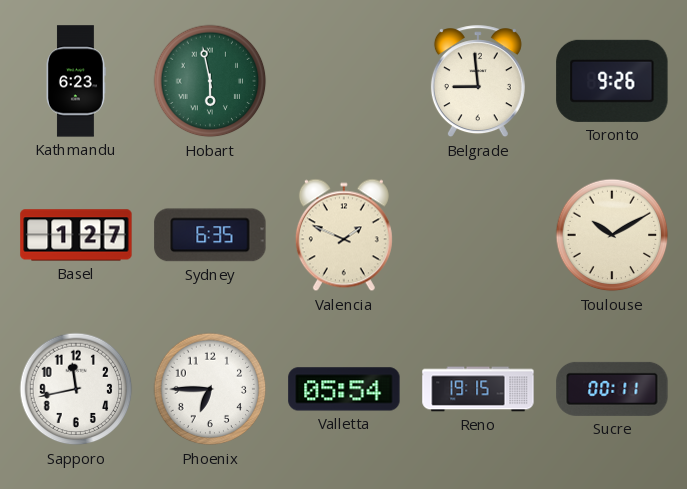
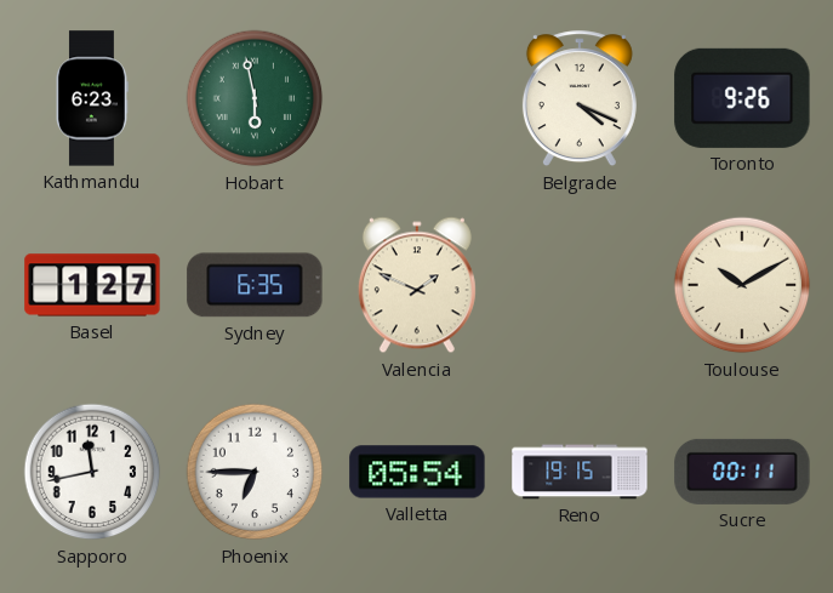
Belgrade: 8:59 -> 4:19 (580, 99)
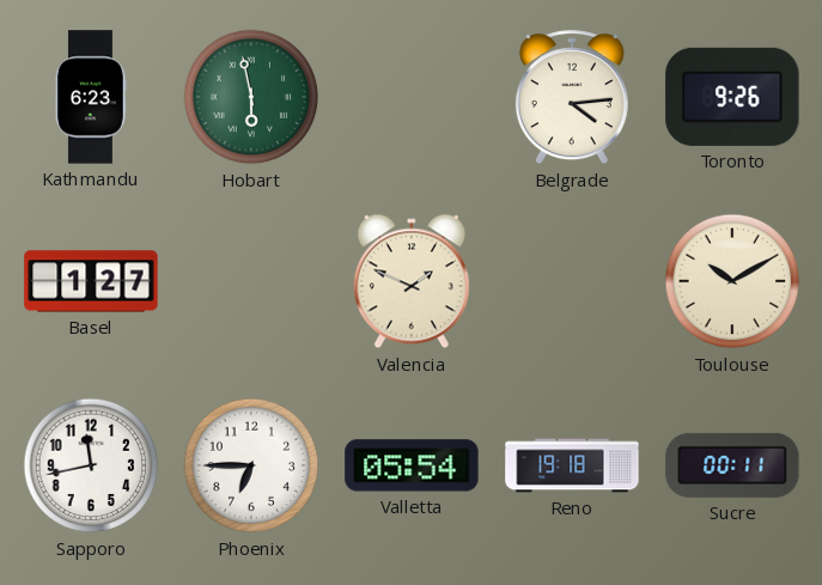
Belgrade: 4:19 -> 4:14 (572, 98)
Sydney: 6:35 -> none (255, 285)
Reno: 19:15 -> 19:18 (572, 465)
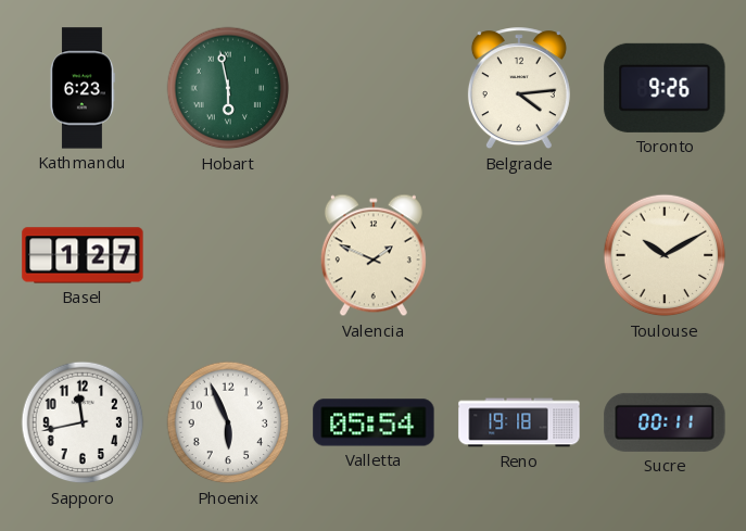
Phoenix: 6:45 -> 5:56 (228, 422)
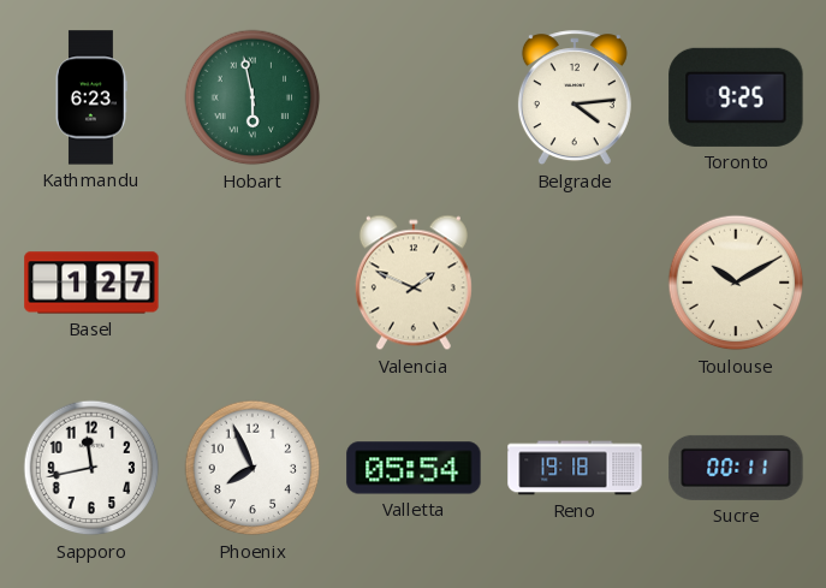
Toronto: 9:26 -> 9:25 (736, 97)
Phoenix: 5:56 -> 7:56 (252, 468)
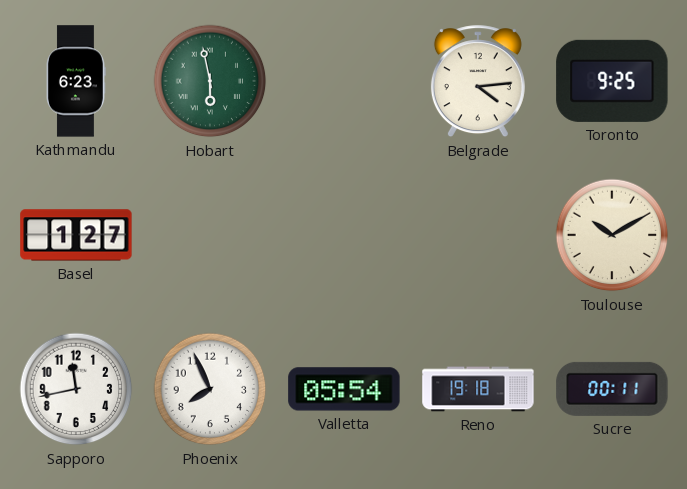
Valencia: 1:49 -> none (414, 283)
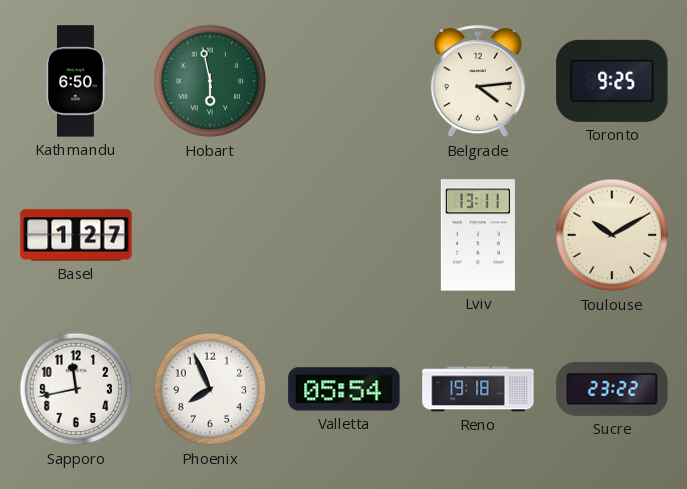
Kathmandu: 6:23 -> 6:50 (76, 81)
Lviv: none -> 13:11 (478, 235)
Sucre: 00:11 -> 23:22 (612, 389)
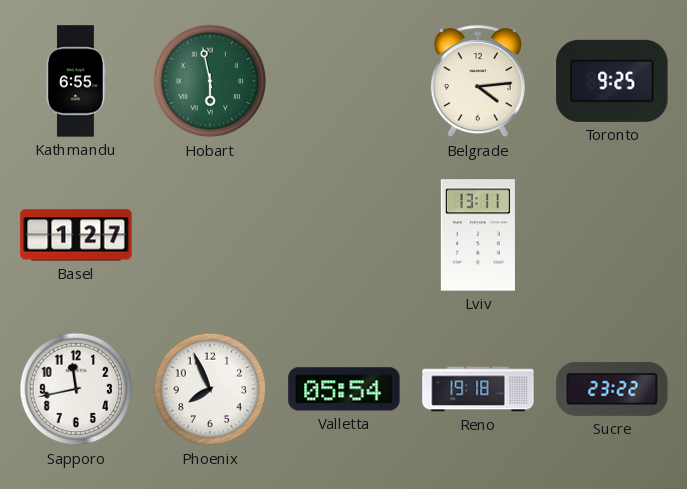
Kathmandu: 6:50 -> 6:55 (76, 81)
Toulouse: 10:10 -> none (612, 235)
